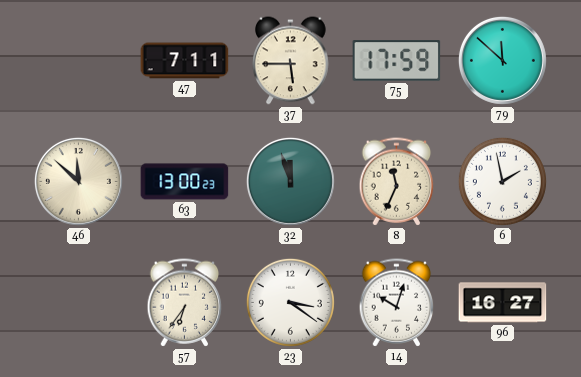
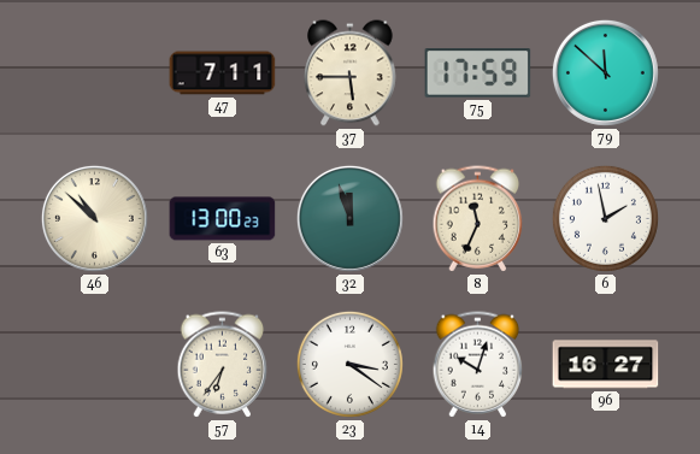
46: 11:52 -> 10:52 (94, 218)
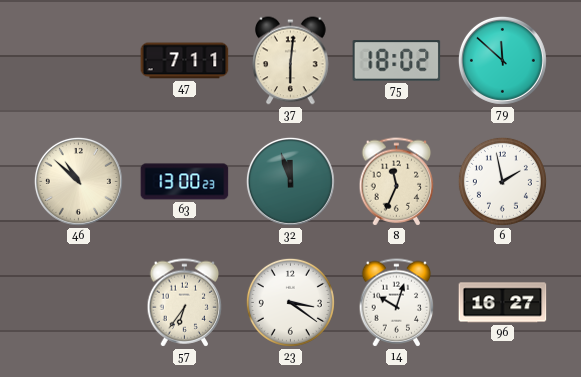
37: 5:45 -> 6:01 (291, 61)
75: 17:59 -> 18:02 (397, 61)
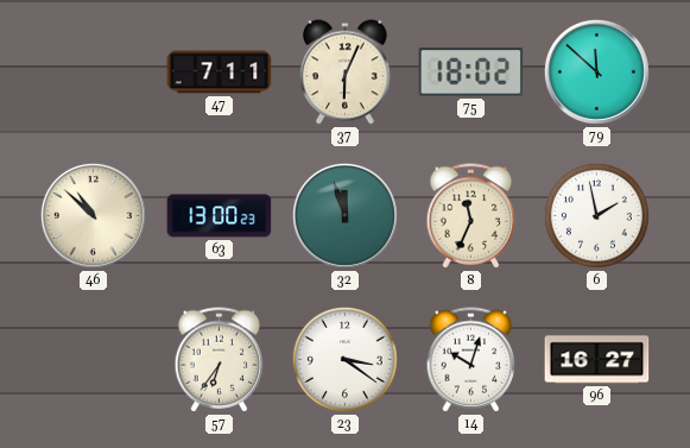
37: 6:01 -> 6:04 (346, 72)
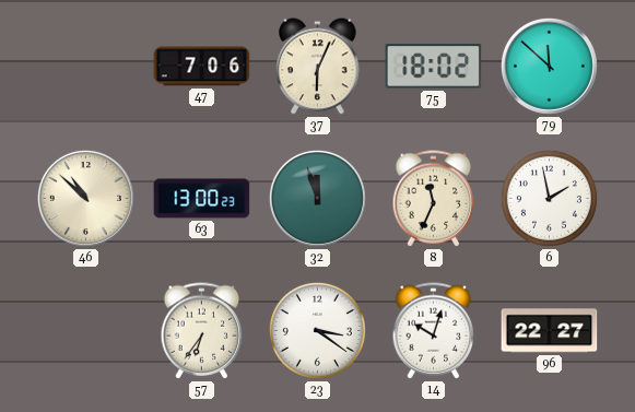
47: 7:11 -> 7:06 (202, 67)
96: 16:27 -> 22:27 (550, 331)
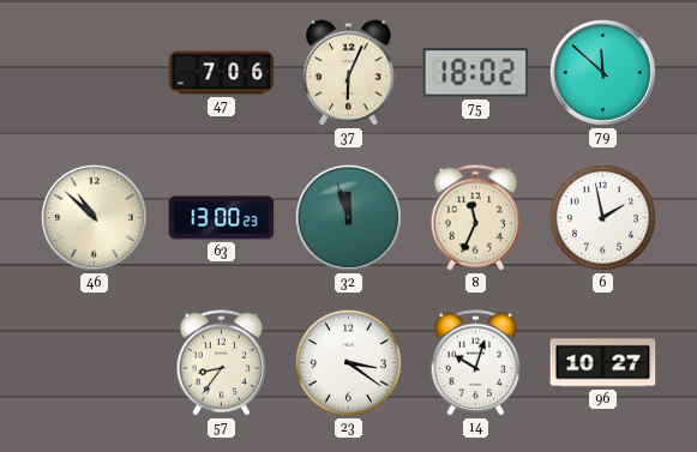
57: 6:36 -> 8:36 (222, 363)
96: 22:27 -> 10:27 (603, 363)
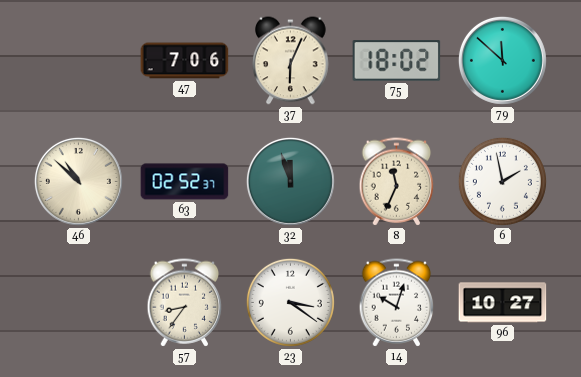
63: 13:00 -> 02:52 (185, 182)
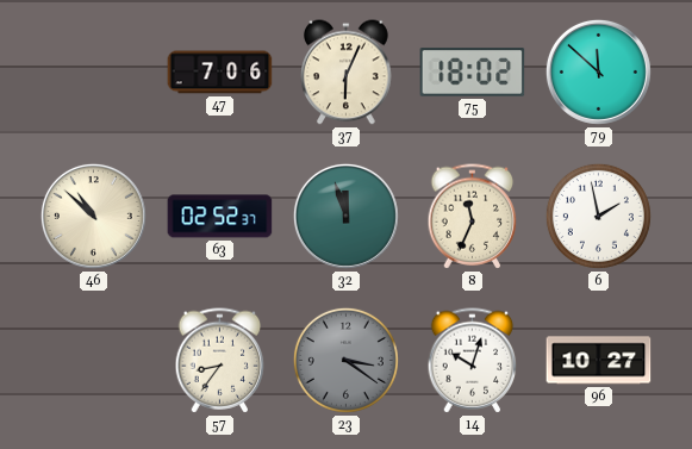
23 dial: white -> grey (345, 360)
